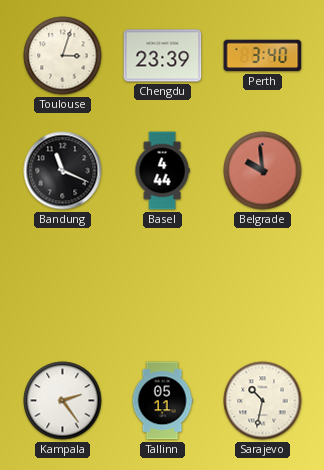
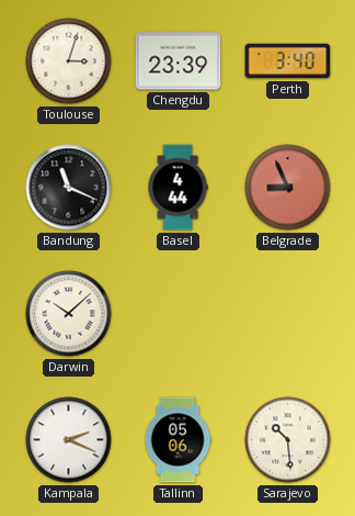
Belgrade: 9:59 -> 8:56 (288, 188)
Darwin: none -> 10:08 (69, 314)
Kampala: 2:24 -> 2:19 (69, 440)
Tallinn: 05:11 -> 05:06 (177, 440)
Sarajevo: 10:32 -> 10:29 (288, 440)
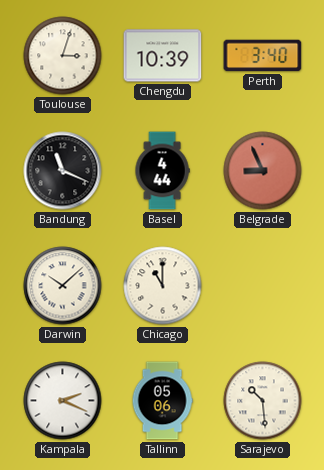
Chengdu: 23:39 -> 10:39 (163, 56)
Chicago: none -> 11:00 (163, 286)
